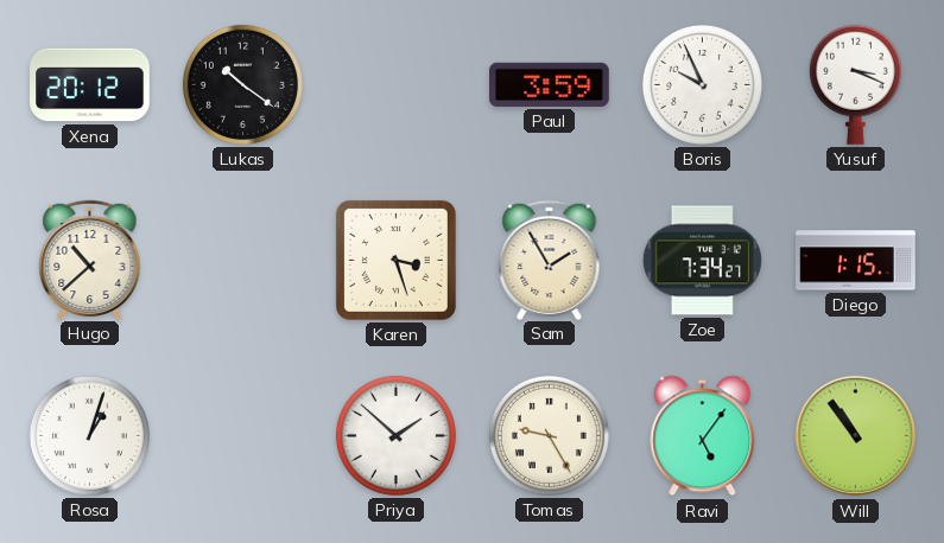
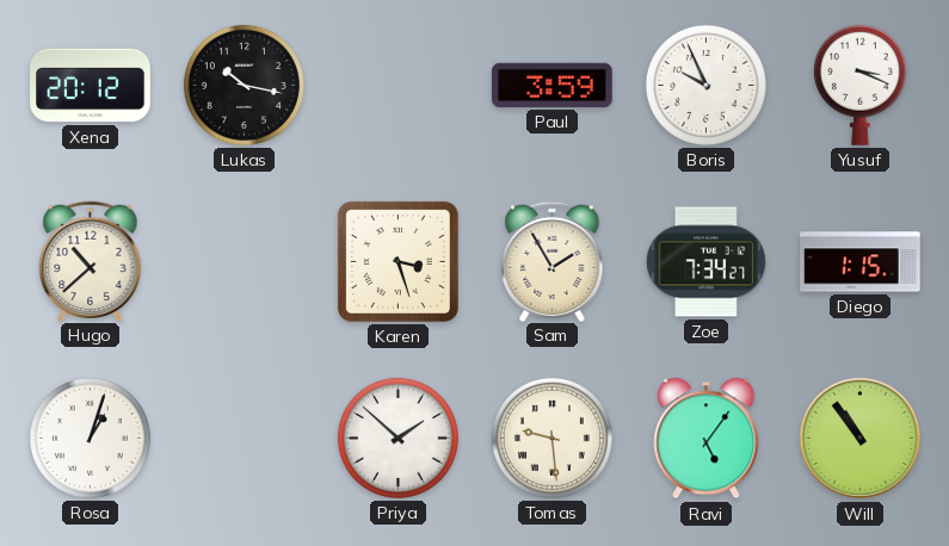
Lukas: 10:21 -> 10:17 (244, 85)
Tomas: 9:25 -> 9:29 (551, 438)
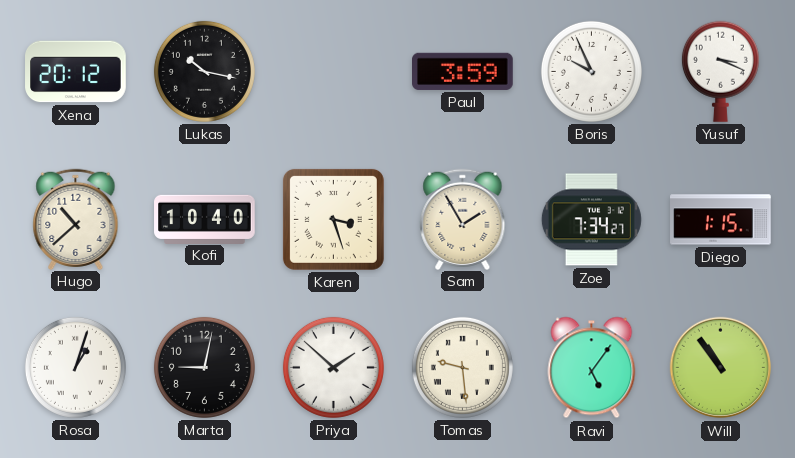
Kofi: none -> 10:40 (205, 219)
Marta: none -> 9:02 (204, 367)
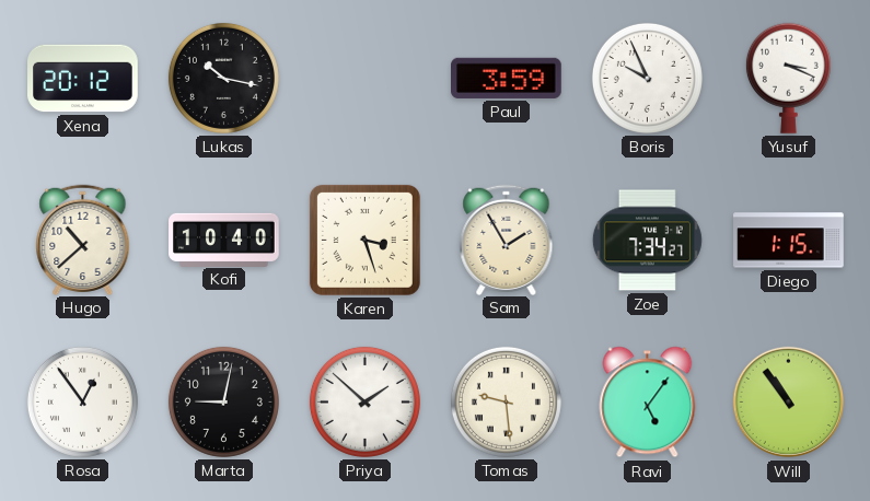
Rosa: 1:03 -> 12:54 (82, 401)
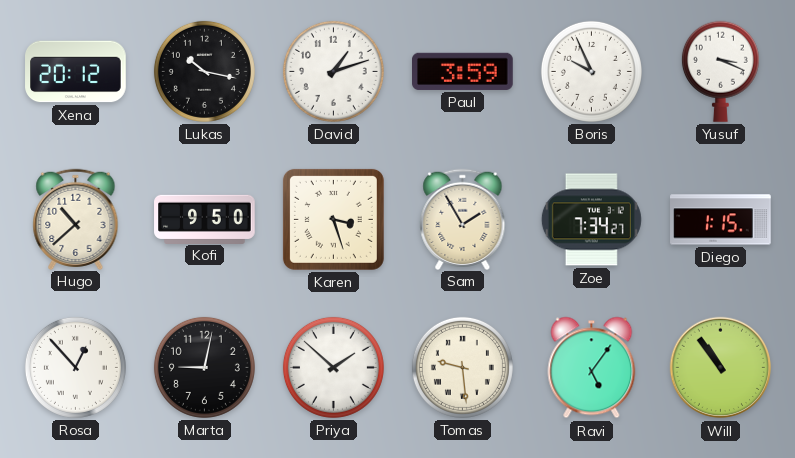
David: none -> 1:12 (333, 71)
Kofi: 10:40 -> 9:50 (205, 219)
Rosa: 12:54 -> 12:53 (75, 367)
